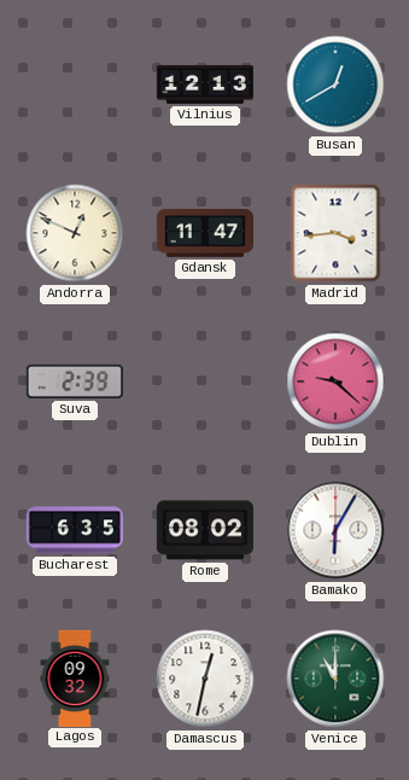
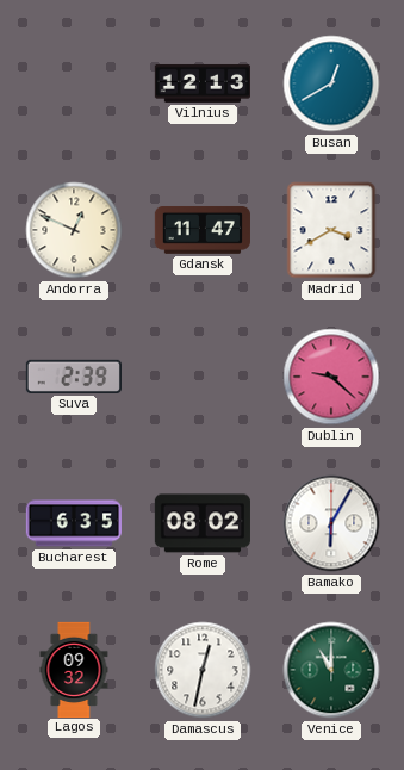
Madrid: 3:44 -> 3:40 (331, 230)
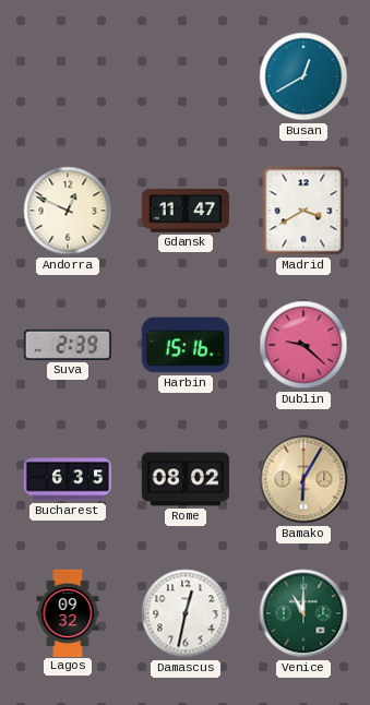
Vilnius: 12:13 -> none (201, 83)
Harbin: none -> 15:16 (186, 345)
Bamako dial: white -> champagne (303, 479)
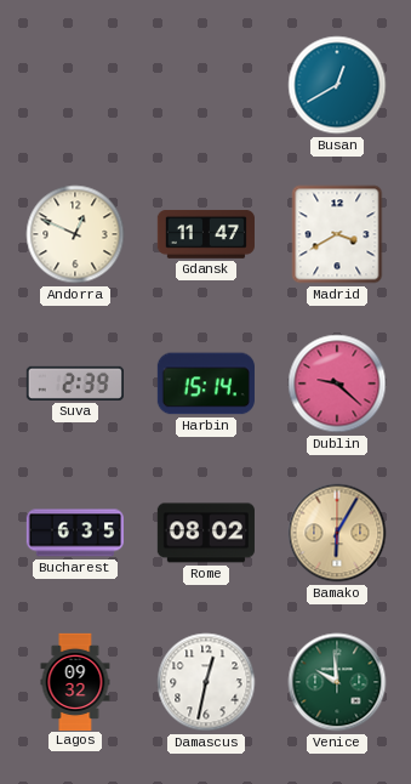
Harbin: 15:16 -> 15:14 (206, 384)
Venice: 11:00 -> 9:59 (337, 682)
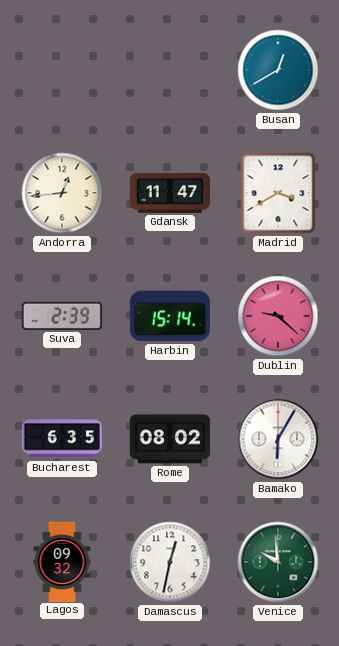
Andorra: 12:49 -> 12:44 (62, 193)
Bamako dial: champagne -> white (278, 439)
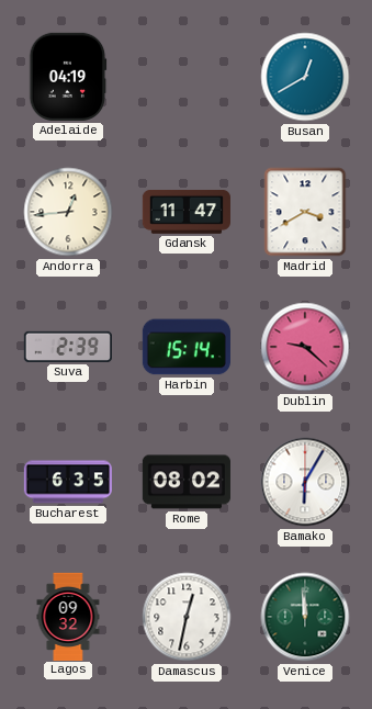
Adelaide: none -> 04:19 (68, 77)
Venice: 9:59 -> 11:59 (305, 617)
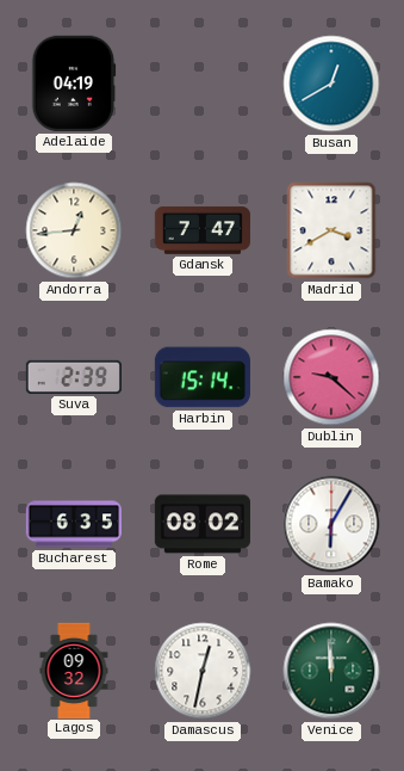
Gdansk: 11:47 -> 7:47 (203, 230)
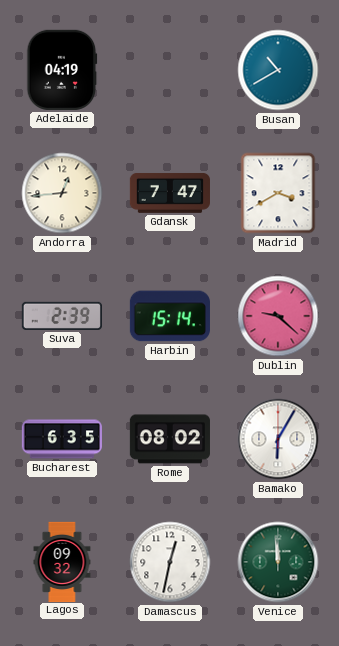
Busan: 12:40 -> 10:40 (278, 70)
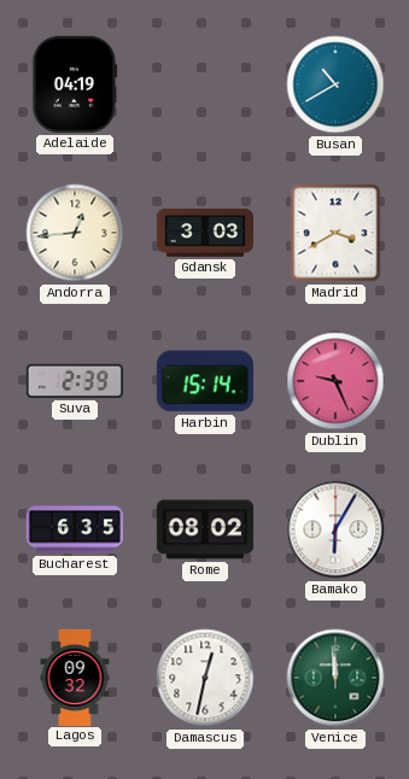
Gdansk: 7:47 -> 3:03 (205, 233)
Dublin: 9:22 -> 9:26 (335, 381)
